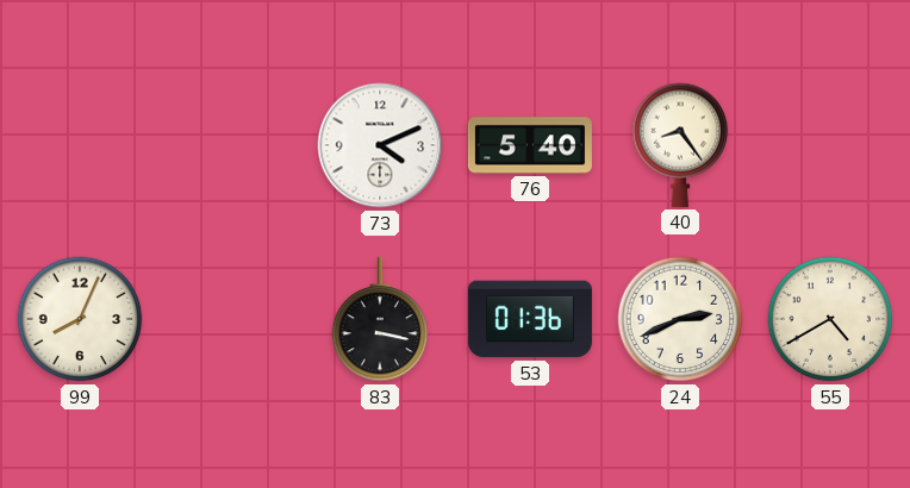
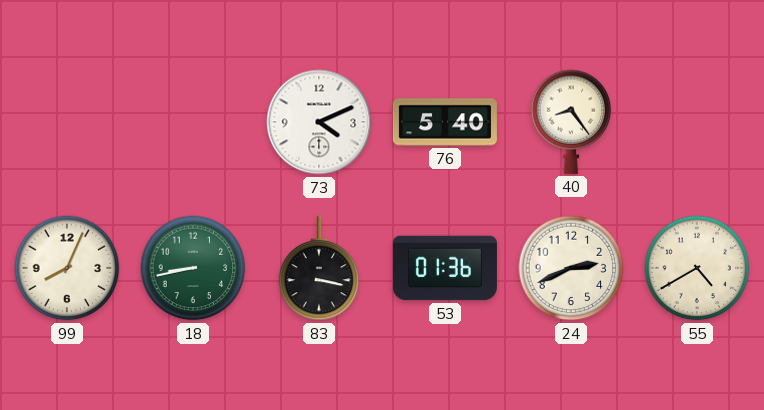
18: none -> 8:43 (193, 268)
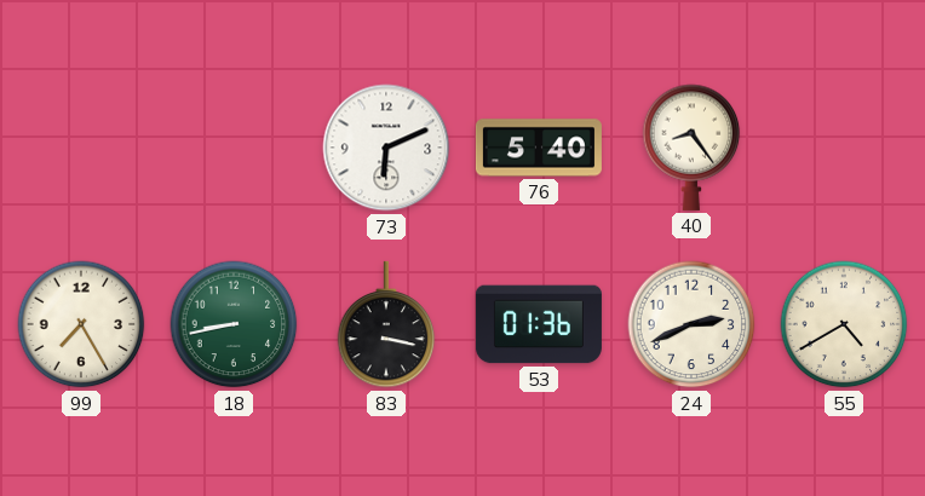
73: 4:11 -> 6:11 (386, 148)
99: 8:04 -> 7:25 (81, 324)
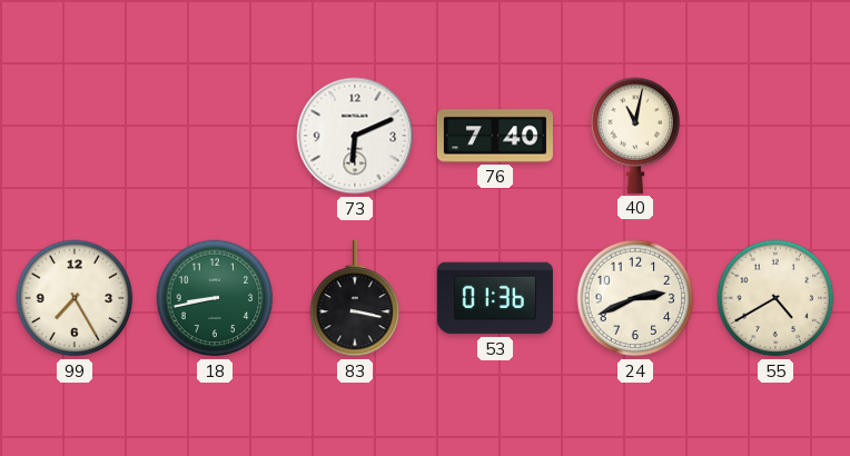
76: 5:40 -> 7:40 (495, 136)
40: 8:24 -> 11:02 (635, 136)
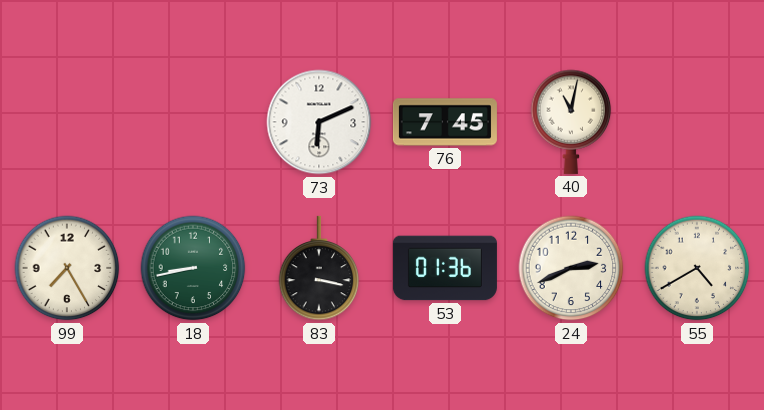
76: 7:40 -> 7:45 (445, 122)
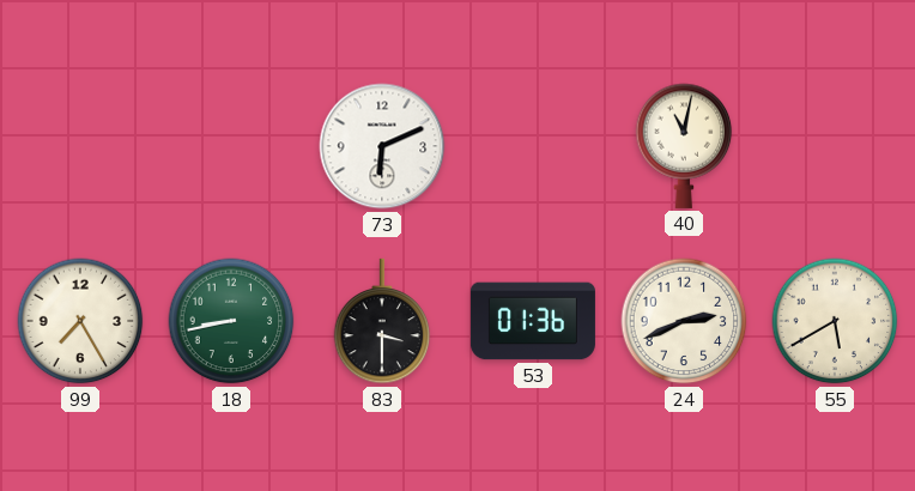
76: 7:45 -> none (445, 122)
83: 3:17 -> 3:30 (382, 321)
55: 4:40 -> 5:40 (835, 321)
